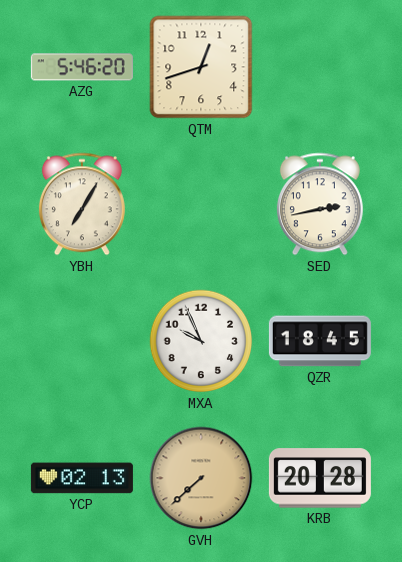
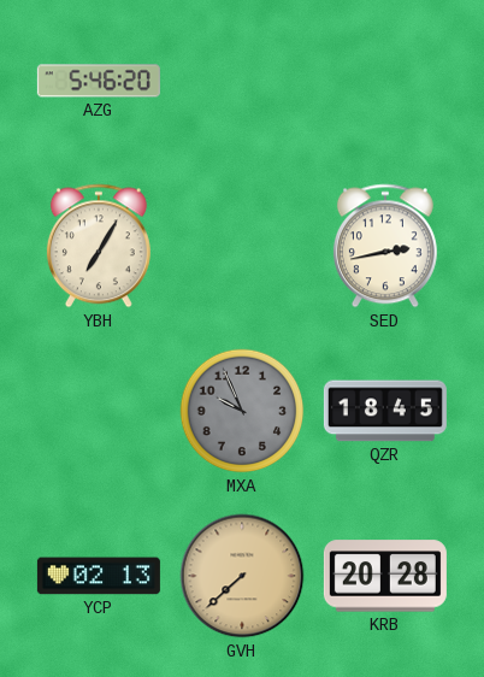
QTM: 12:42 -> none (201, 67)
MXA dial: white -> grey (242, 411)
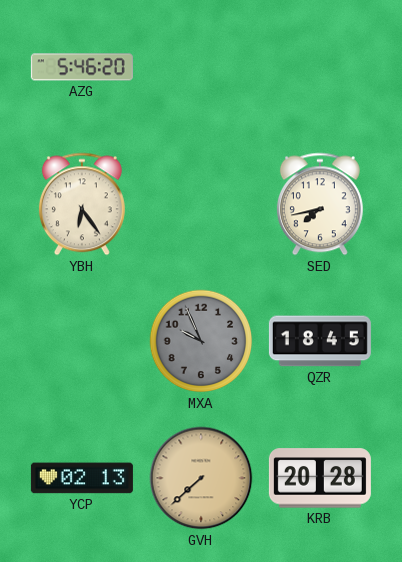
YBH: 7:05 -> 6:24 (82, 204)
SED: 2:43 -> 7:43 (320, 204)
